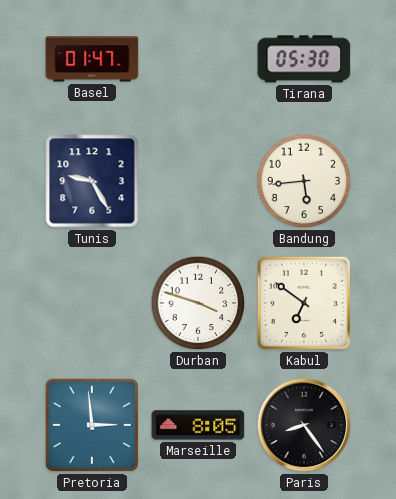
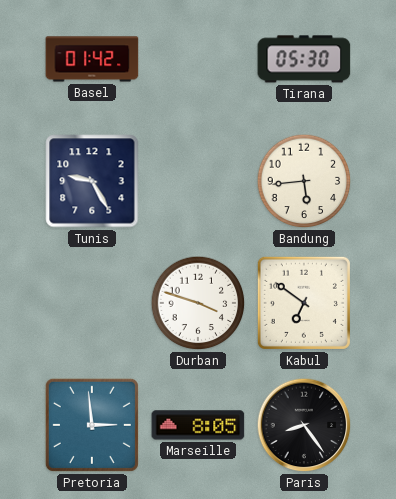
Basel: 01:47 -> 01:42 (92, 59)
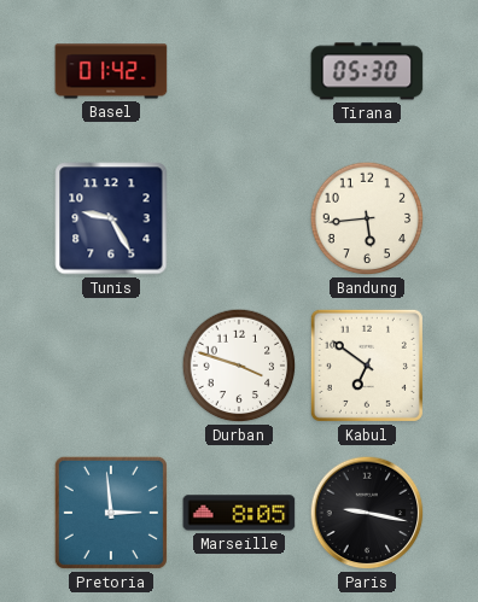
Paris: 8:24 -> 9:17 (367, 513)
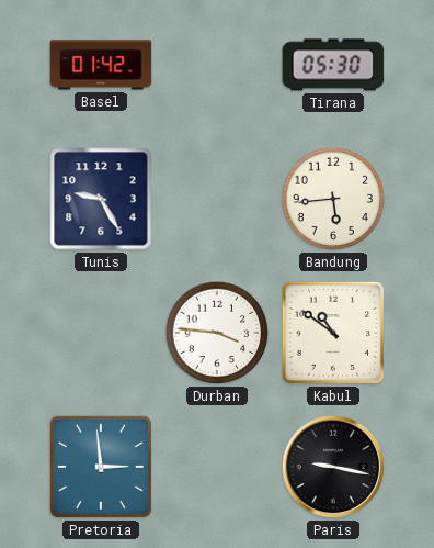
Durban: 3:48 -> 3:46 (217, 333)
Kabul: 6:51 -> 10:51 (333, 333)
Marseille: 8:05 -> none (239, 513)
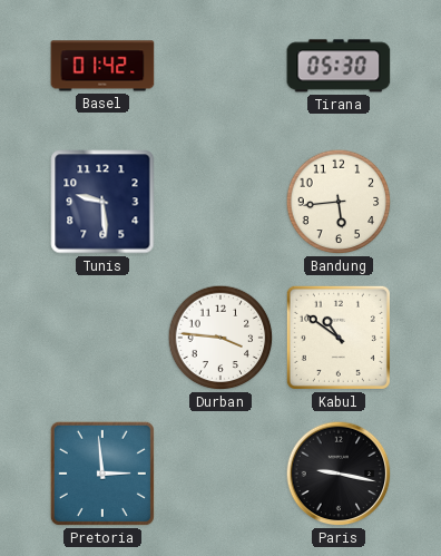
Tunis: 9:25 -> 9:29 (102, 202)
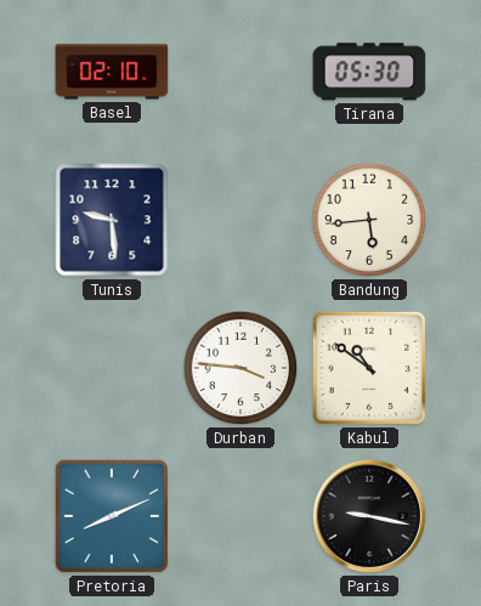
Basel: 01:42 -> 02:10 (112, 72)
Pretoria: 2:59 -> 8:11 (112, 516)
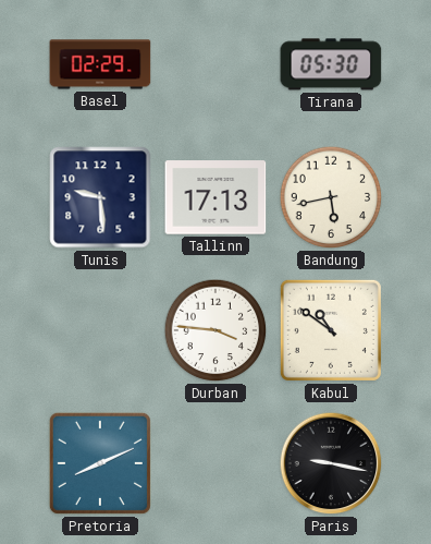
Basel: 02:10 -> 02:29 (100, 64)
Tallinn: none -> 17:13 (215, 197)
Bandung: 5:44 -> 5:43 (331, 197)
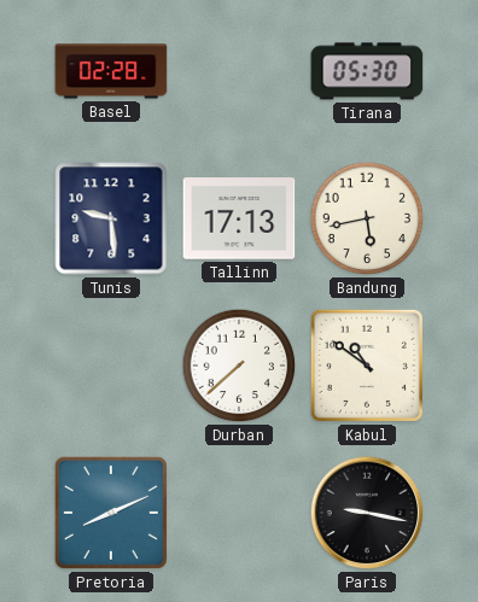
Basel: 02:29 -> 02:28 (111, 71)
Durban: 3:46 -> 7:38 (239, 366)
